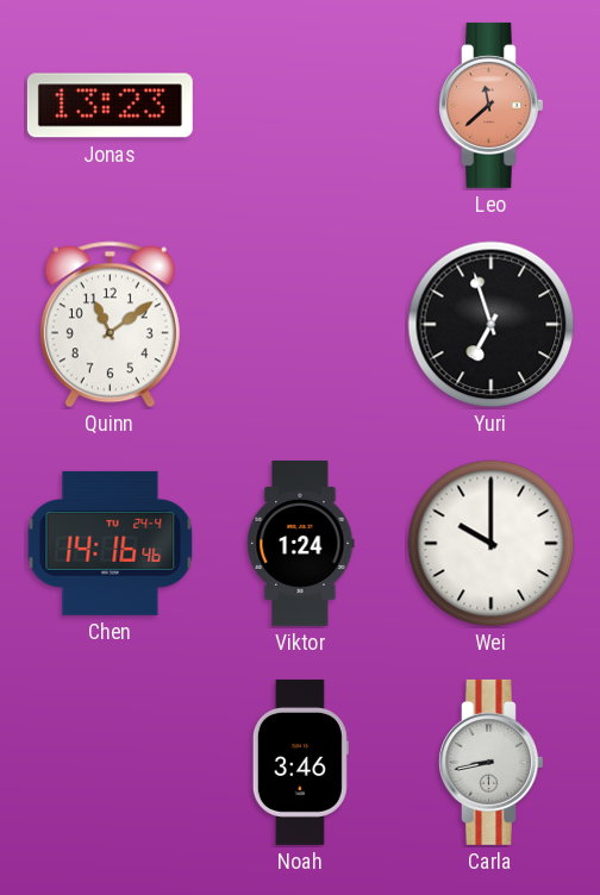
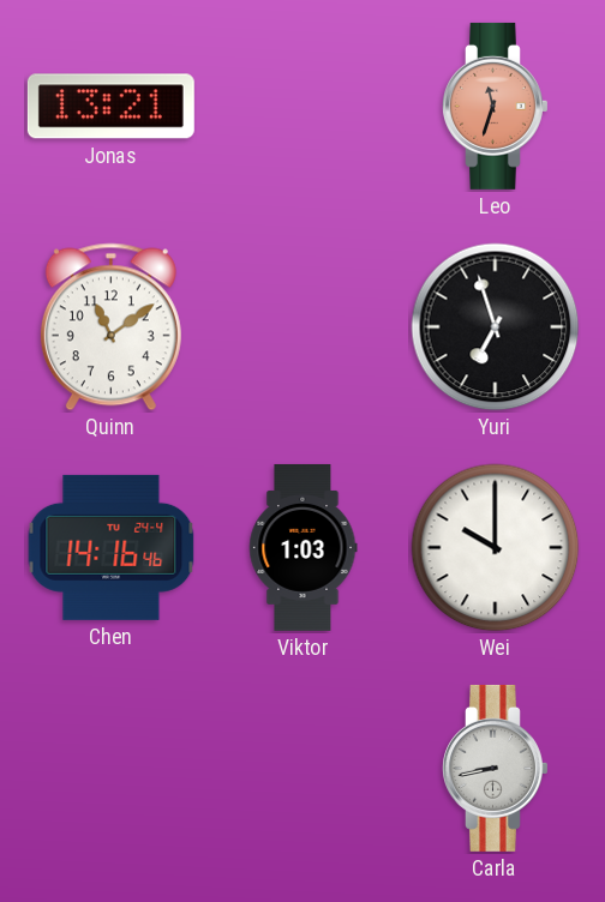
Jonas: 13:23 -> 13:21 (110, 107)
Leo: 11:38 -> 11:33 (496, 106)
Viktor: 1:24 -> 1:03 (304, 547)
Noah: 3:46 -> none (300, 762)
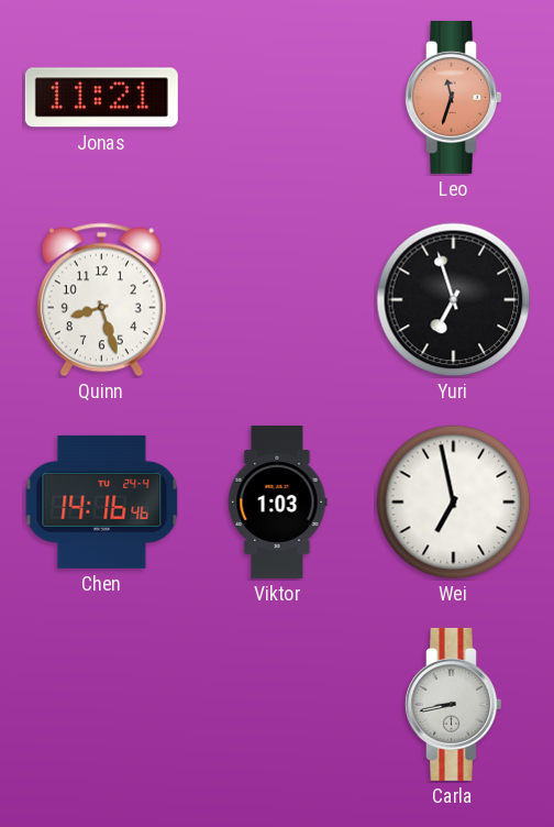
Jonas: 13:21 -> 11:21 (101, 98)
Quinn: 11:09 -> 8:27 (101, 300)
Wei: 10:00 -> 6:58 (454, 503)
